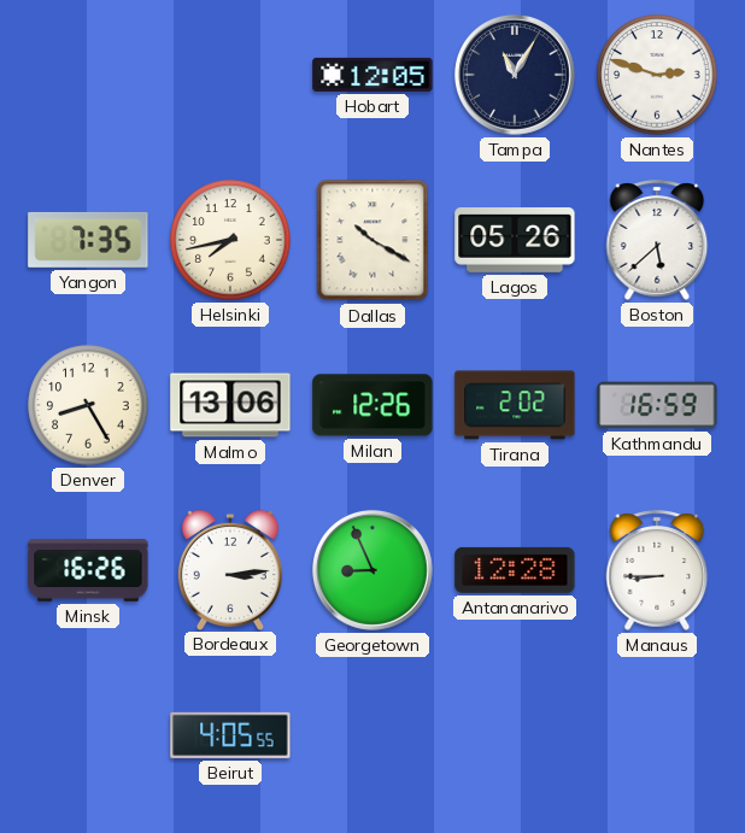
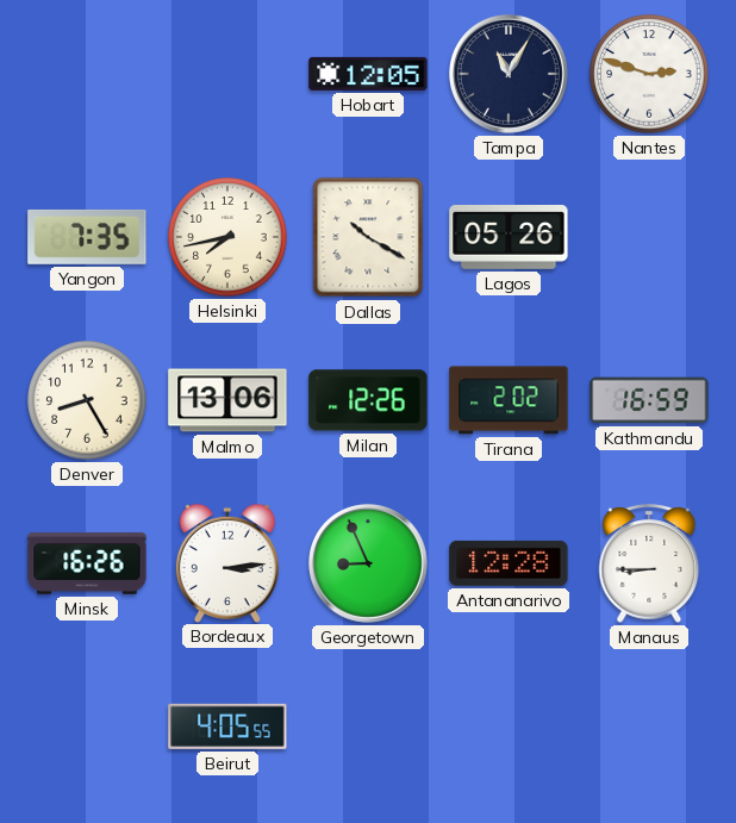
Boston: 5:38 -> none (657, 240)
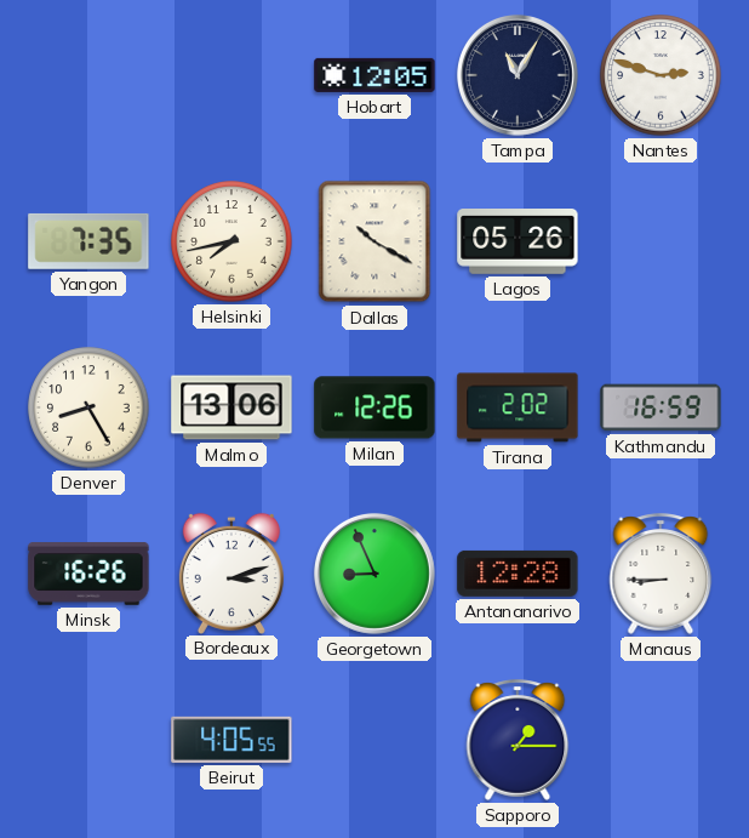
Bordeaux: 3:14 -> 3:12 (231, 572)
Sapporo: none -> 1:15 (518, 740)
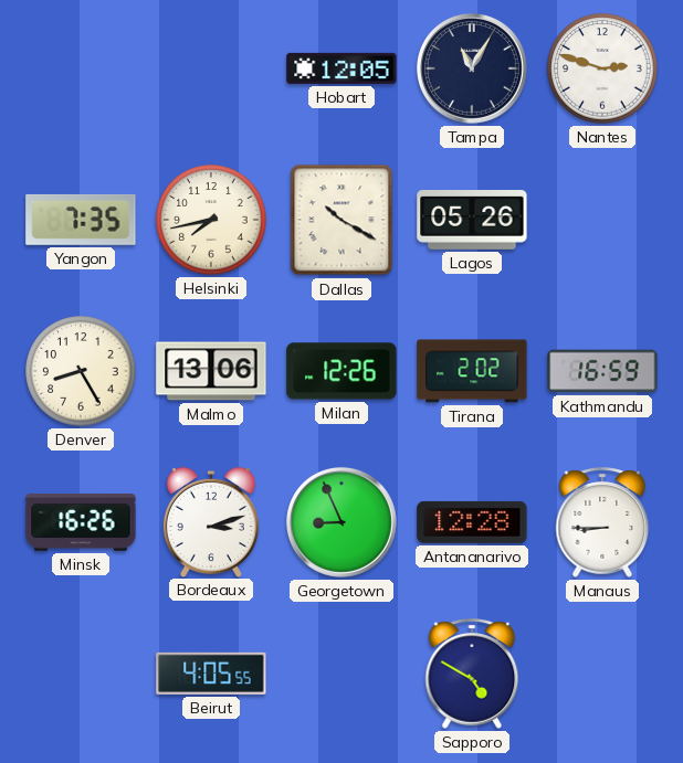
Sapporo: 1:15 -> 4:50 (472, 674)
